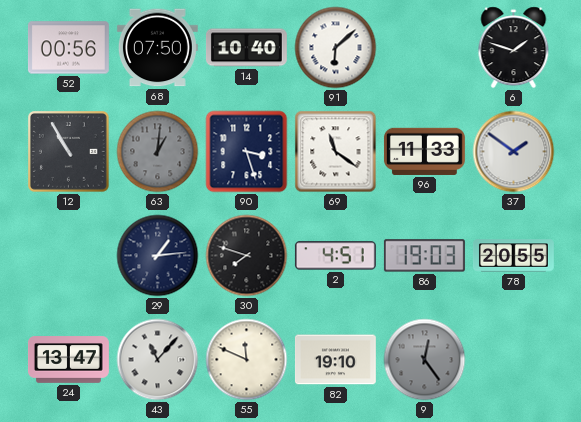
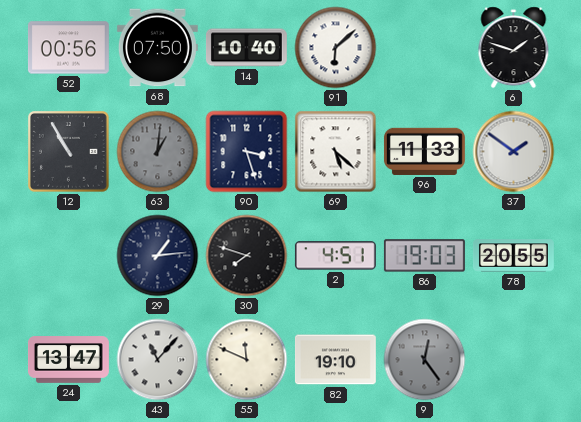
69: 11:21 -> 5:22 (336, 152)
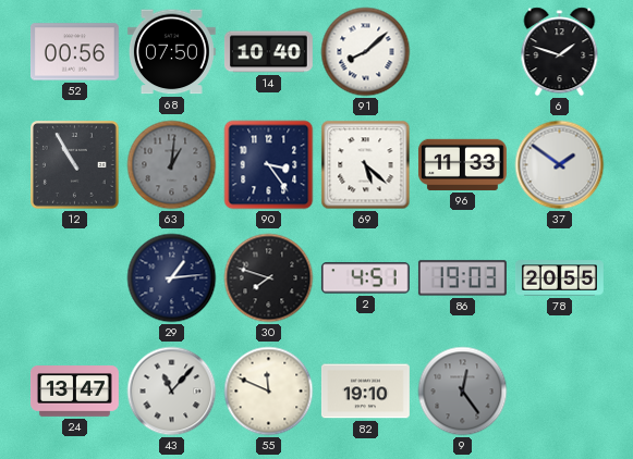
91: 6:08 -> 8:08 (366, 52)
90: 3:27 -> 3:24 (269, 165)
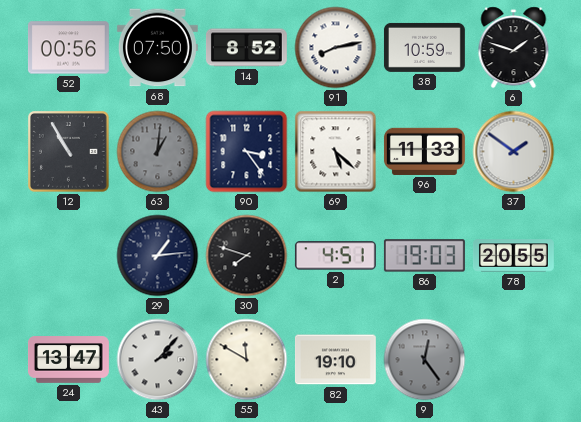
14: 10:40 -> 8:52 (246, 48)
91: 8:08 -> 8:13 (336, 48)
38: none -> 10:59 (424, 47)
43: 11:07 -> 2:07 (158, 360)
55: 11:49 -> 11:50 (247, 360)
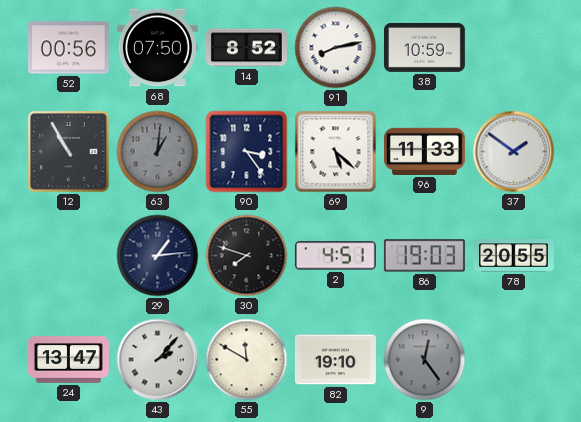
6: 1:48 -> none (514, 48)
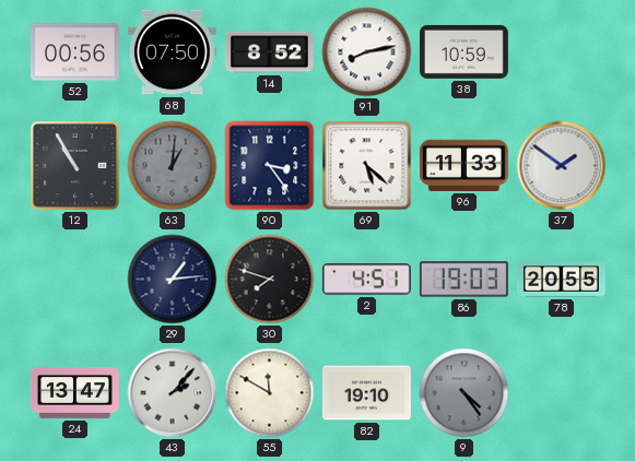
9: 12:24 -> 4:24 (465, 393)
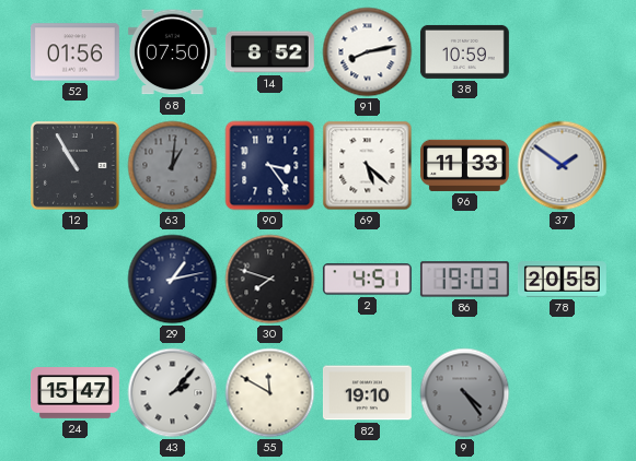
52: 00:56 -> 01:56 (74, 52)
29: 1:14 -> 1:13 (173, 280)
24: 13:47 -> 15:47 (76, 393)
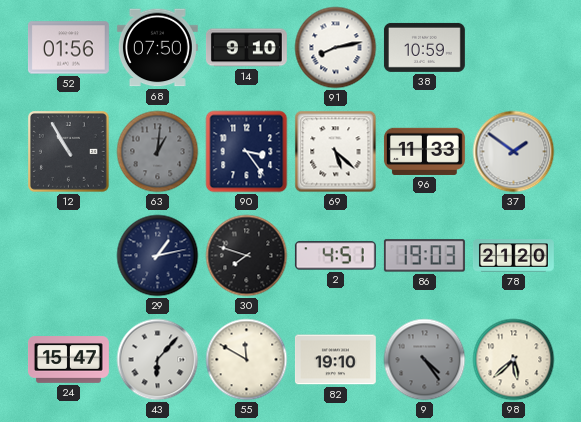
14: 8:52 -> 9:10 (246, 48)
78: 20:55 -> 21:20 (513, 256)
43: 2:07 -> 6:07 (158, 360)
98: none -> 5:38 (514, 360)
